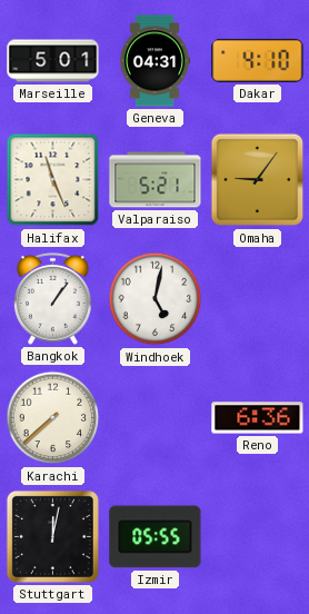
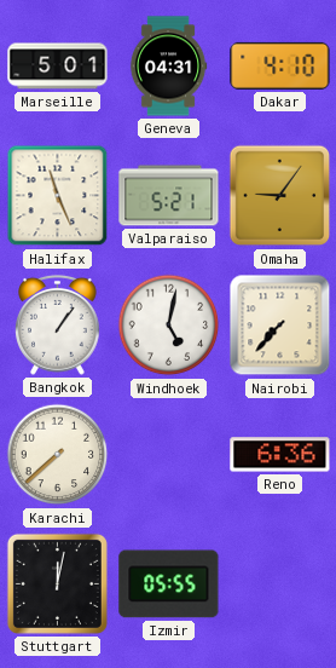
Nairobi: none -> 7:37 (280, 326)
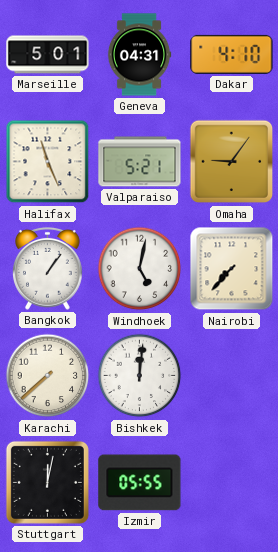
Bishkek: none -> 12:01 (140, 376)
Reno: 6:36 -> none (280, 455)
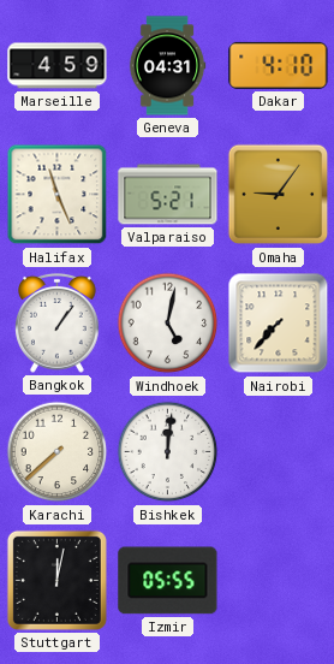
Marseille: 5:01 -> 4:59 (58, 66)
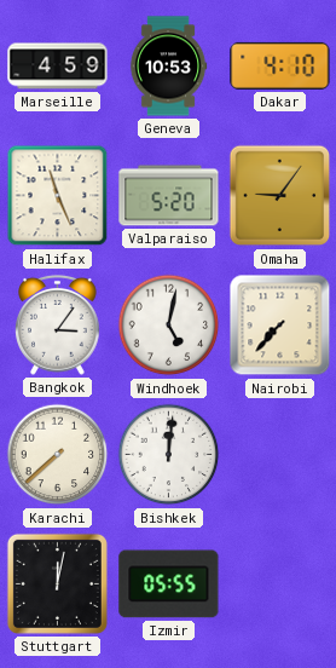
Geneva: 04:31 -> 10:53 (168, 67)
Valparaiso: 5:21 -> 5:20 (169, 196)
Bangkok: 1:06 -> 3:06 (58, 324)
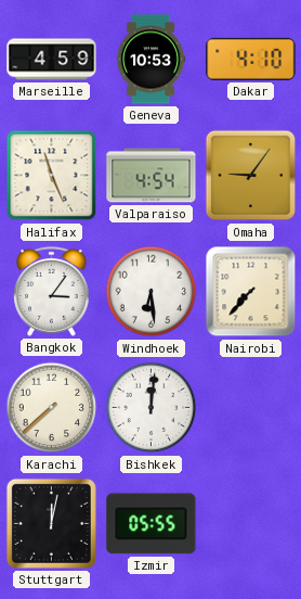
Valparaiso: 5:20 -> 4:54 (152, 176)
Windhoek: 5:02 -> 6:29 (152, 292)
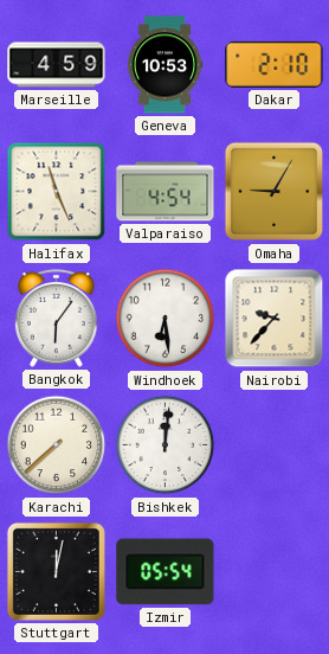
Dakar: 4:10 -> 2:10 (275, 64)
Omaha: 9:06 -> 9:05 (275, 192)
Bangkok: 3:06 -> 6:06 (57, 318)
Nairobi: 7:37 -> 9:37 (275, 319)
Izmir: 05:55 -> 05:54 (166, 572)
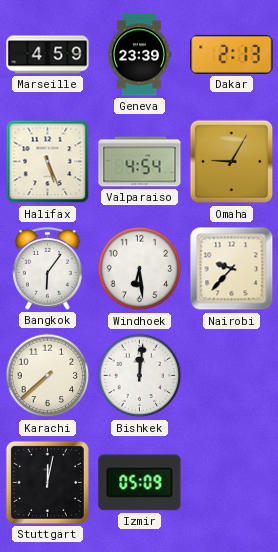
Geneva: 10:53 -> 23:39 (139, 55)
Dakar: 2:10 -> 2:13 (232, 54)
Halifax: 11:26 -> 5:26 (48, 162)
Izmir: 05:54 -> 05:09 (140, 483)
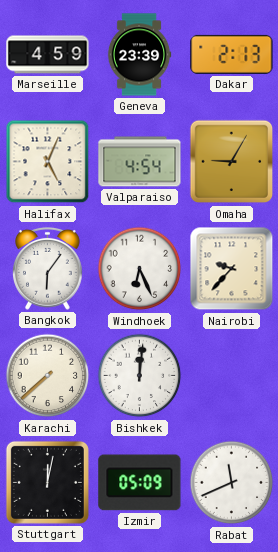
Halifax: 5:26 -> 5:04 (48, 162)
Windhoek: 6:29 -> 6:26 (140, 269)
Rabat: none -> 11:41 (232, 483)
